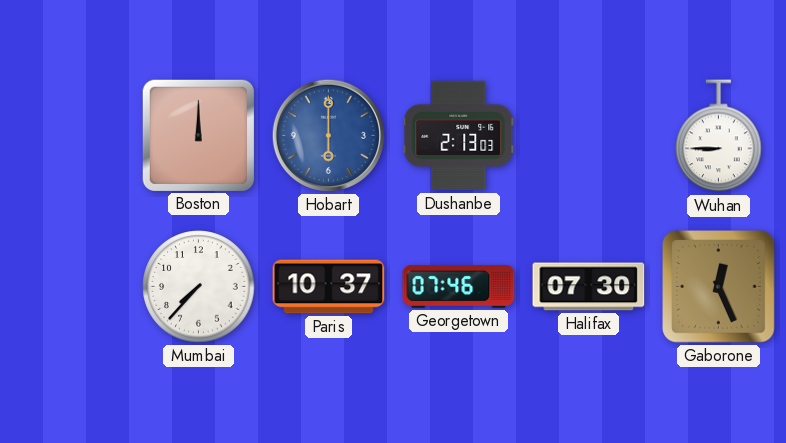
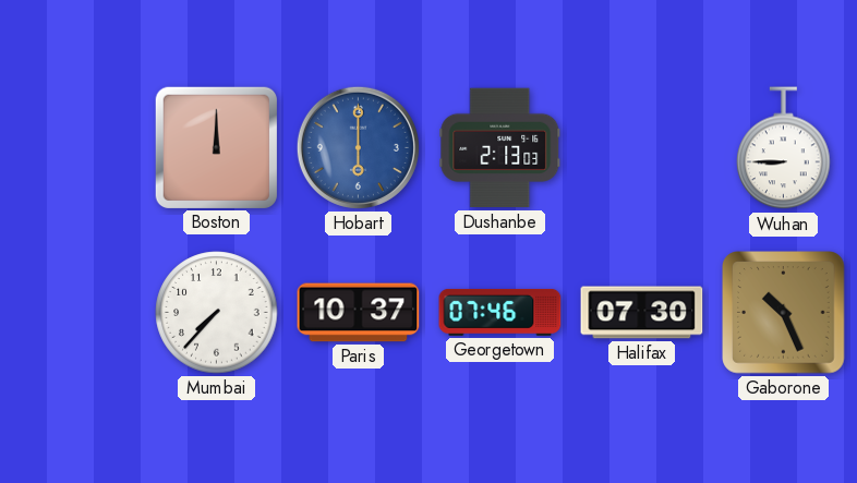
Gaborone: 12:26 -> 10:26 (784, 313)
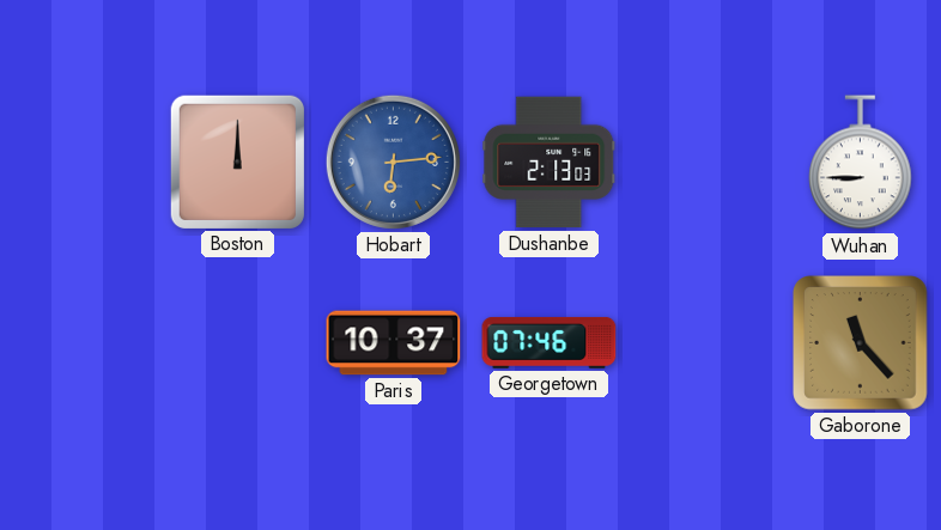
Hobart: 6:00 -> 6:14 (393, 162)
Mumbai: 7:37 -> none (217, 313)
Halifax: 07:30 -> none (642, 313)
Gaborone: 10:26 -> 11:23 (861, 343)
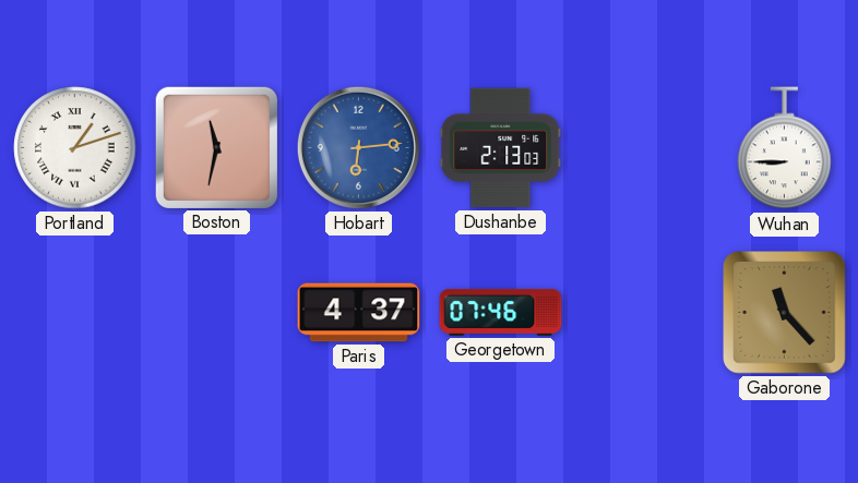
Portland: none -> 1:12 (75, 148)
Boston: 12:00 -> 11:32 (216, 147)
Paris: 10:37 -> 4:37 (359, 313)
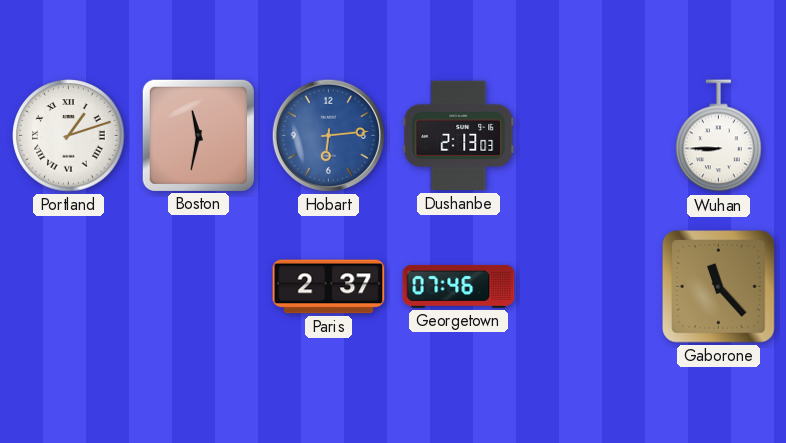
Paris: 4:37 -> 2:37 (329, 287)
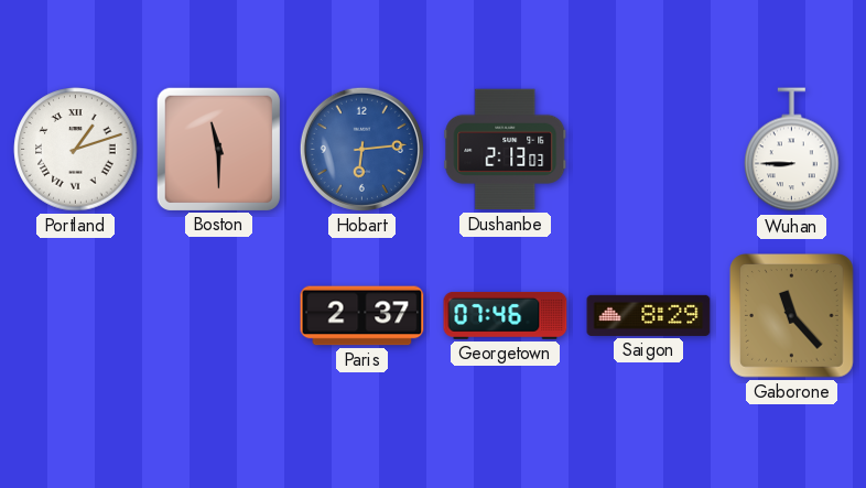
Boston: 11:32 -> 11:30 (218, 149)
Saigon: none -> 8:29 (649, 315)
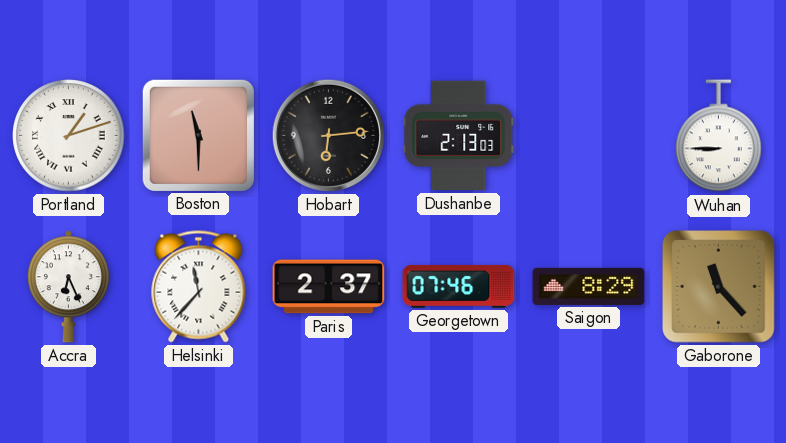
Hobart dial: blue -> black (328, 135)
Accra: none -> 6:26 (68, 287)
Helsinki: none -> 11:37 (199, 287)
